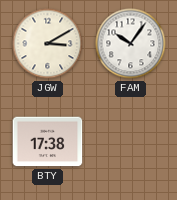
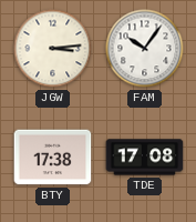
JGW: 3:10 -> 3:14 (53, 49)
TDE: none -> 17:08 (145, 158)
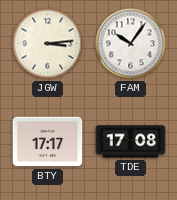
BTY: 17:38 -> 17:17 (48, 142)
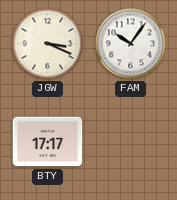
JGW: 3:14 -> 3:19 (48, 44)
TDE: 17:08 -> none (131, 142)
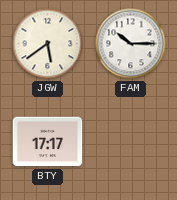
JGW: 3:19 -> 5:39 (48, 44)
FAM: 10:06 -> 10:15 (131, 44)
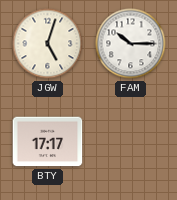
JGW: 5:39 -> 5:03 (48, 44)
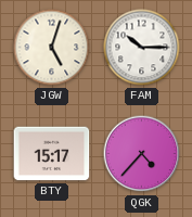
BTY: 17:17 -> 15:17 (52, 154)
QGK: none -> 4:37 (142, 154)
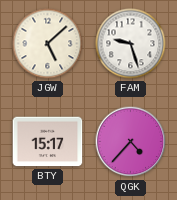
JGW: 5:03 -> 5:08 (48, 44)
FAM: 10:15 -> 9:27 (131, 44)
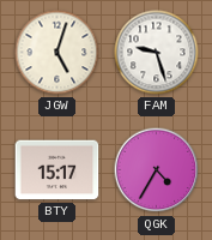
JGW: 5:08 -> 5:03 (57, 53)
QGK: 4:37 -> 4:35 (157, 170)
